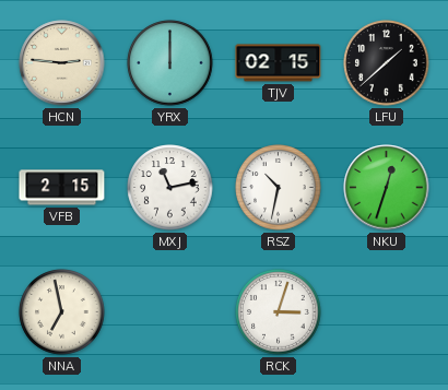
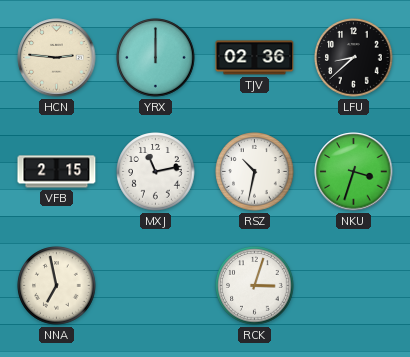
TJV: 02:15 -> 02:36 (255, 58)
LFU: 1:38 -> 8:38 (354, 58)
NKU: 12:33 -> 3:33 (354, 172)
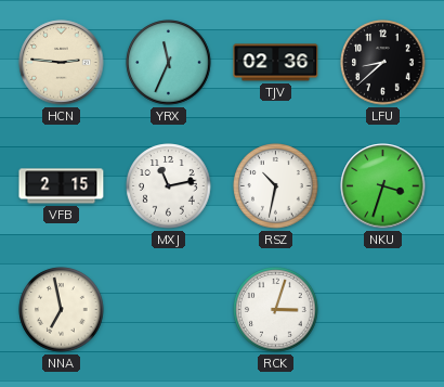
YRX: 12:00 -> 11:34 (169, 63)
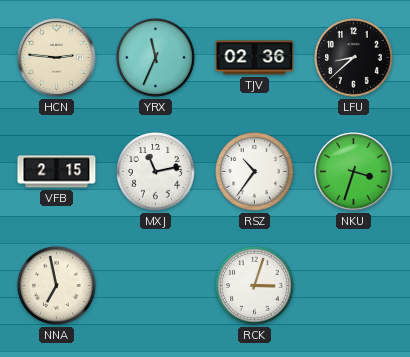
RSZ: 10:32 -> 10:36 (255, 172)
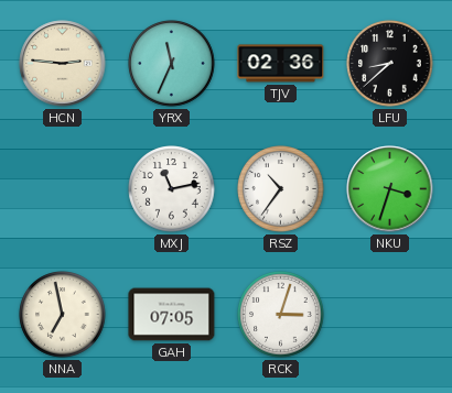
VFB: 2:15 -> none (57, 172)
GAH: none -> 07:05 (172, 315)
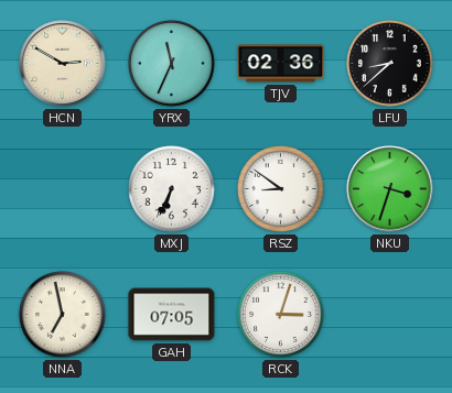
HCN: 2:46 -> 2:50 (63, 64)
MXJ: 11:13 -> 6:34 (172, 189)
RSZ: 10:36 -> 8:51 (281, 189)
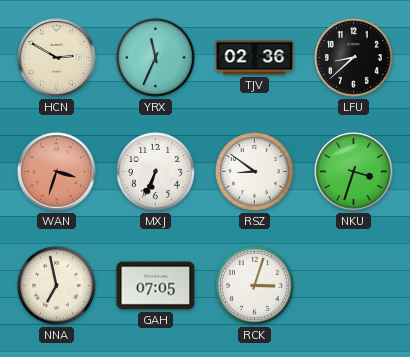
WAN: none -> 3:33 (57, 172)
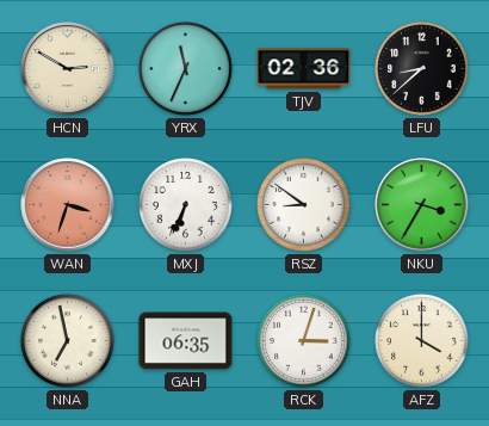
NKU: 3:33 -> 3:35 (422, 205)
GAH: 07:05 -> 06:35 (186, 341)
AFZ: none -> 4:00 (422, 341)
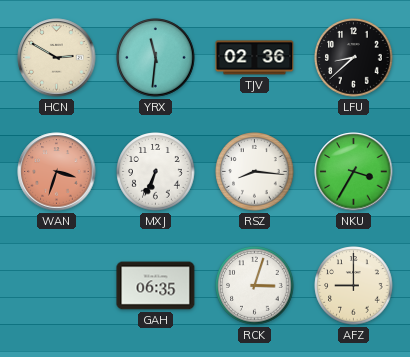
YRX: 11:34 -> 11:31 (156, 58)
RSZ: 8:51 -> 8:16 (255, 172)
NNA: 6:58 -> none (68, 341)
AFZ: 4:00 -> 9:00 (354, 286)
